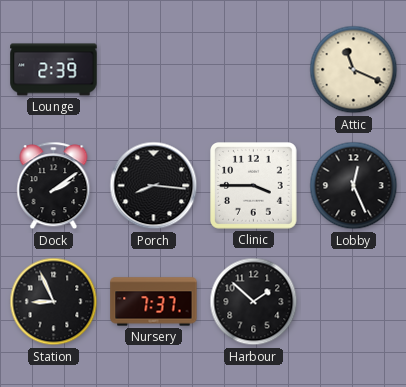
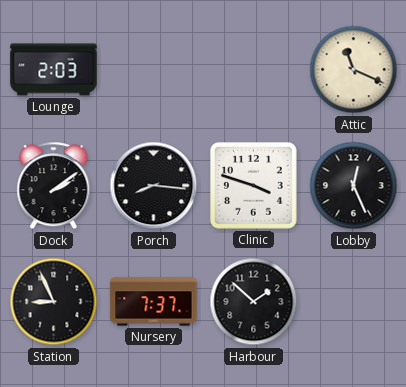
Lounge: 2:39 -> 2:03 (54, 70)
Clinic: 3:45 -> 3:48 (254, 186)
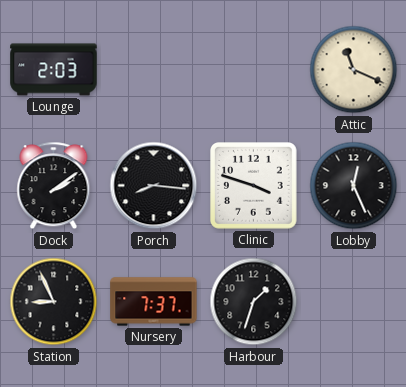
Harbour: 1:52 -> 1:33 (254, 302)
